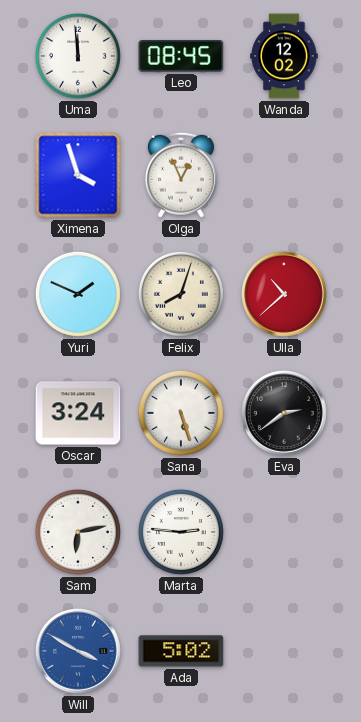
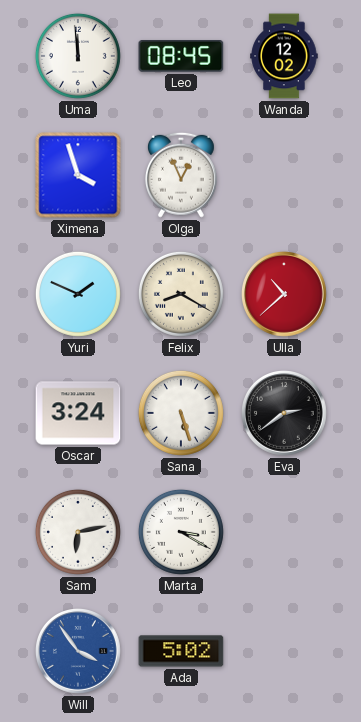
Felix: 8:03 -> 8:20 (181, 294)
Marta: 2:46 -> 3:20 (181, 532)
Will: 3:50 -> 3:54 (79, 652)
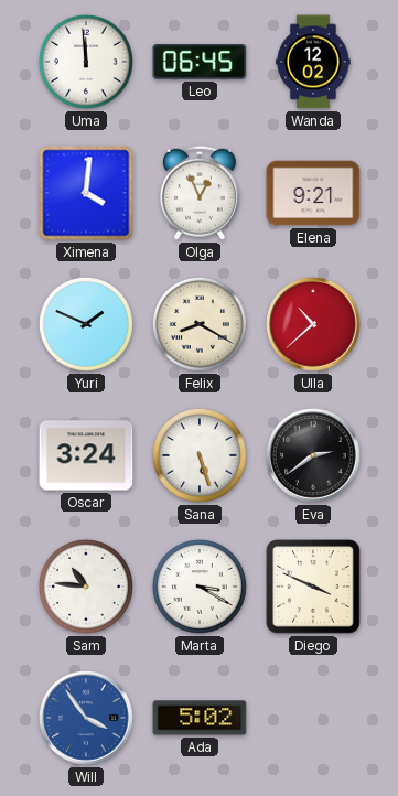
Leo: 08:45 -> 06:45 (200, 63)
Ximena: 3:57 -> 4:01 (86, 193)
Elena: none -> 9:21 (313, 193)
Sam: 6:13 -> 10:46 (86, 587)
Diego: none -> 3:49 (314, 588)
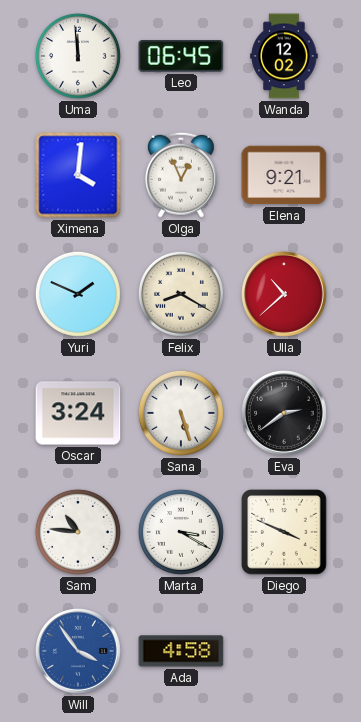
Ada: 5:02 -> 4:58 (181, 651)
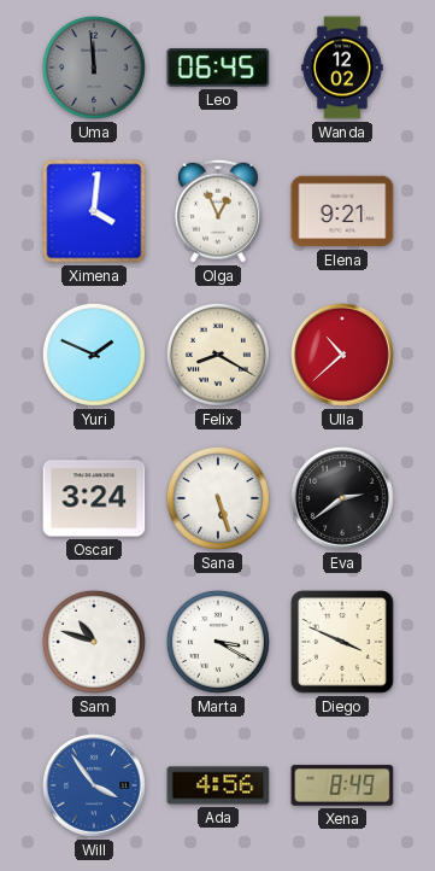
Uma dial: white -> grey (94, 68)
Sam: 10:46 -> 10:48 (94, 642)
Ada: 4:58 -> 4:56 (218, 785)
Xena: none -> 8:49 (342, 785)
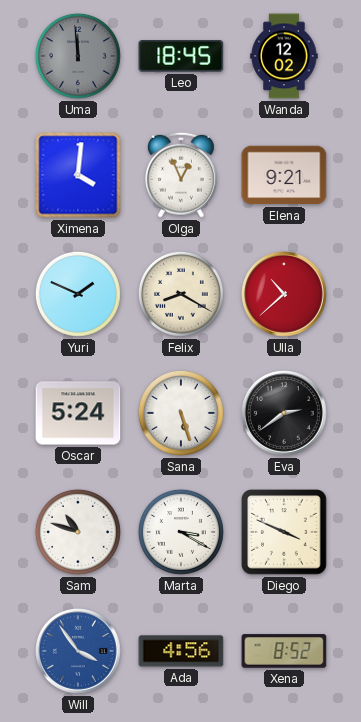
Leo: 06:45 -> 18:45 (181, 57)
Oscar: 3:24 -> 5:24 (78, 413)
Xena: 8:49 -> 8:52 (284, 651)
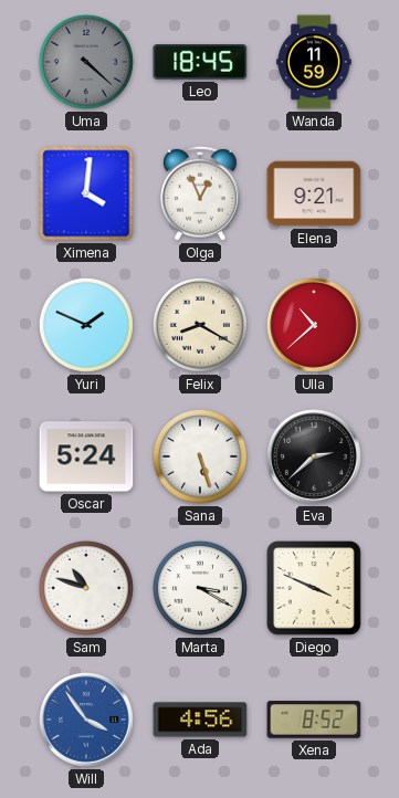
Uma: 11:59 -> 4:22 (86, 62)
Wanda: 12:02 -> 11:59 (314, 62)
Eva: 2:39 -> 2:38 (315, 458)
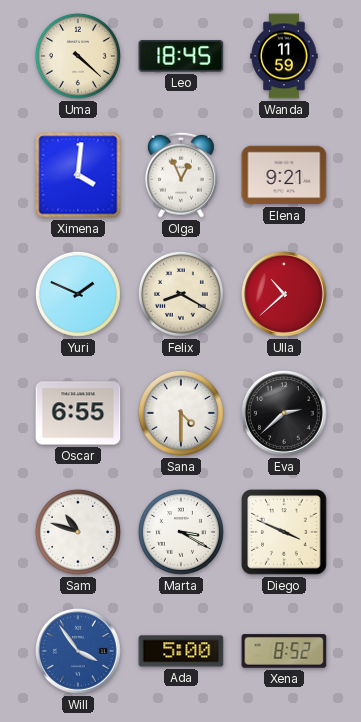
Uma dial: grey -> cream (78, 56)
Oscar: 5:24 -> 6:55 (78, 413)
Sana: 5:27 -> 4:30 (181, 413)
Ada: 4:56 -> 5:00 (181, 651)
